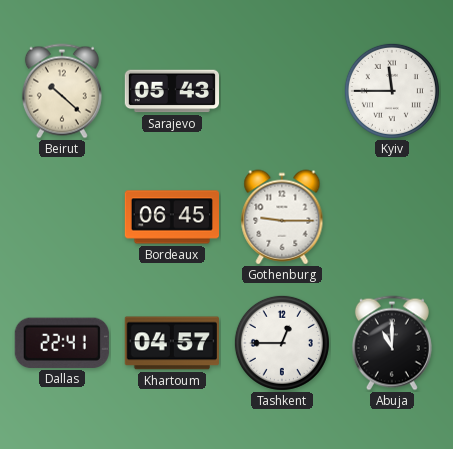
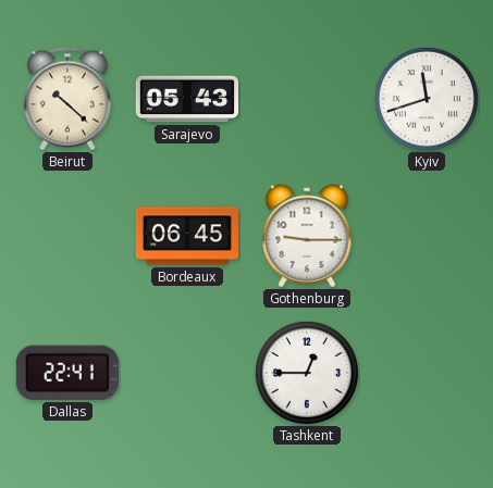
Kyiv: 11:45 -> 11:42 (427, 99)
Khartoum: 04:57 -> none (172, 343)
Abuja: 11:00 -> none (392, 343)
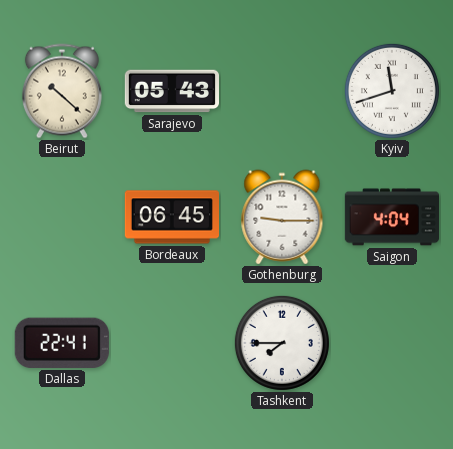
Saigon: none -> 4:04 (391, 217)
Tashkent: 12:45 -> 7:45 (282, 343)
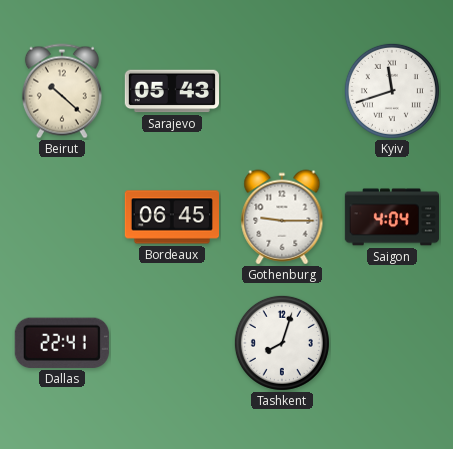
Tashkent: 7:45 -> 8:03 (282, 343)
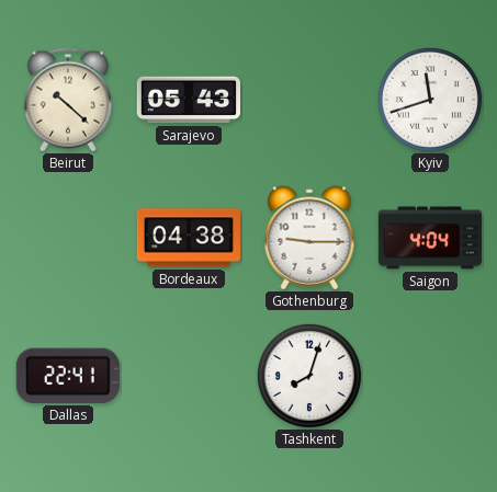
Bordeaux: 06:45 -> 04:38 (188, 238)
